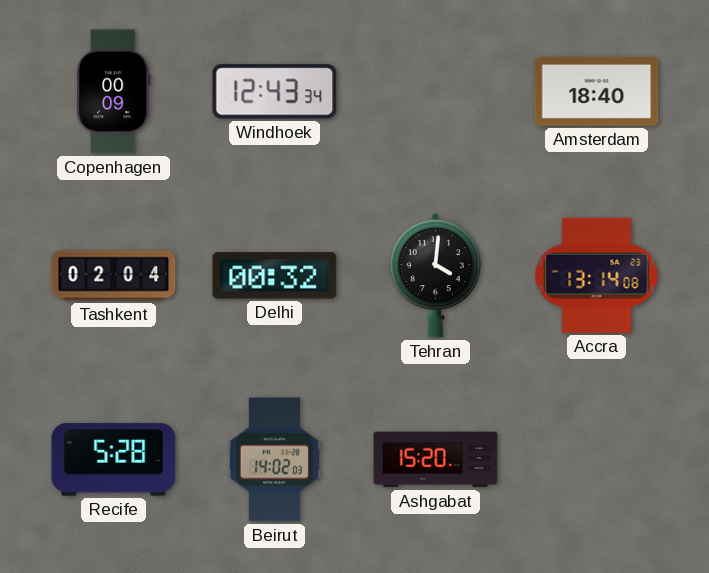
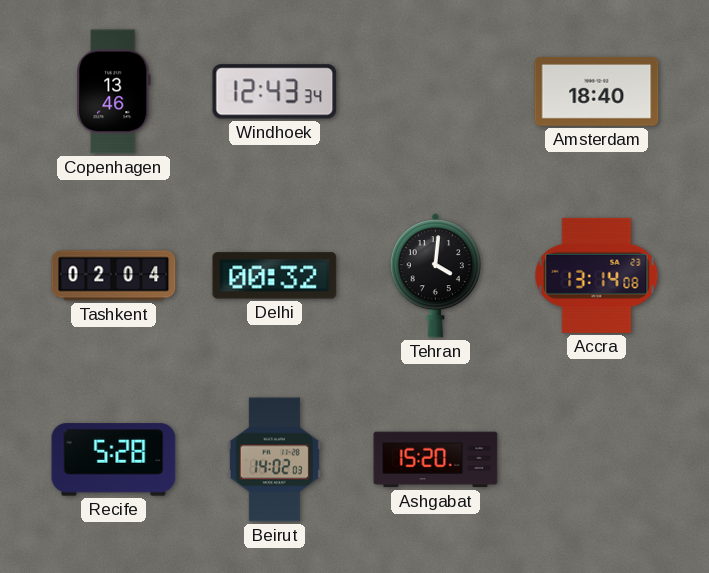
Copenhagen: 00:09 -> 13:46 (113, 92)
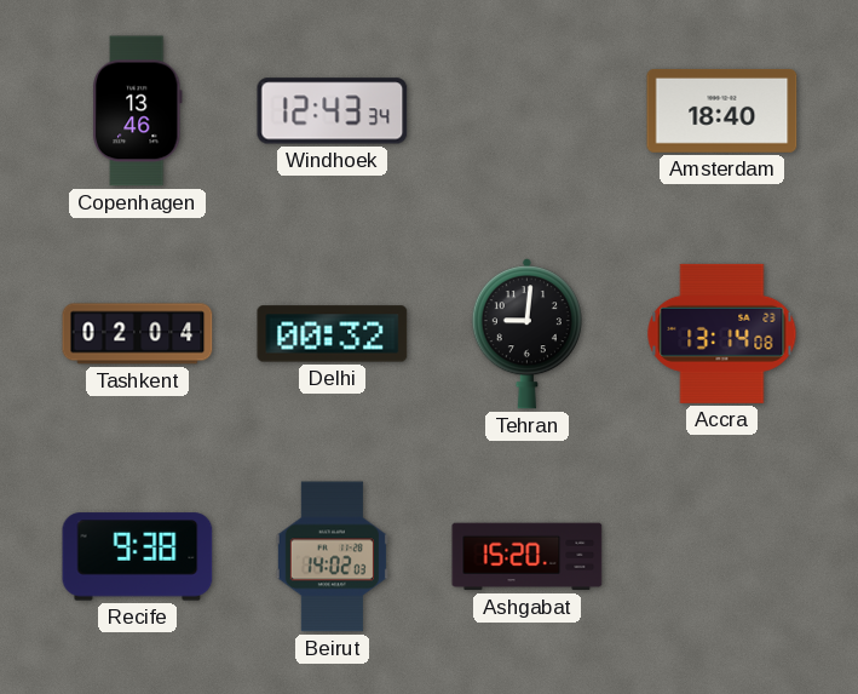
Tehran: 4:01 -> 9:01 (526, 334)
Recife: 5:28 -> 9:38 (138, 557)
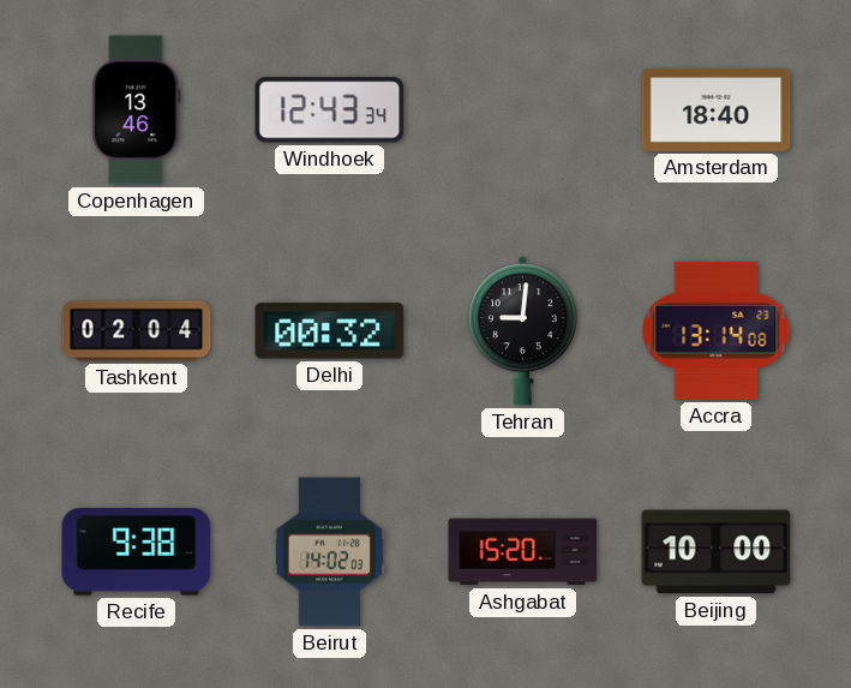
Beijing: none -> 10:00 (717, 552)
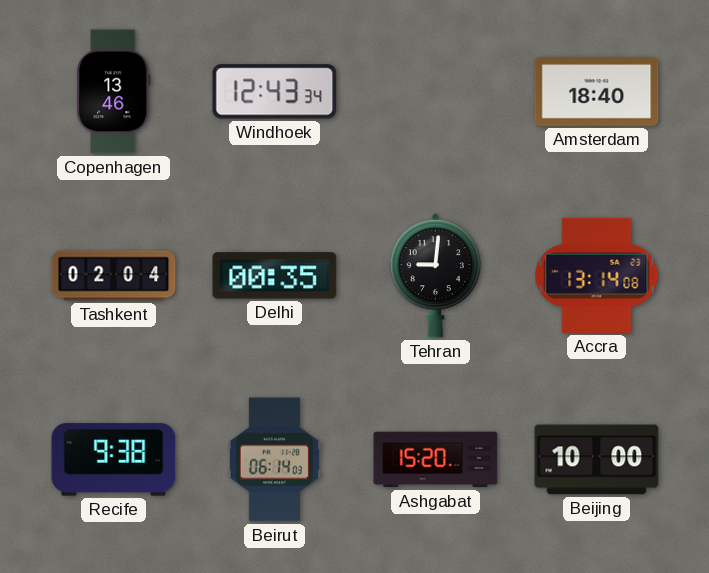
Delhi: 00:32 -> 00:35 (275, 276)
Beirut: 14:02 -> 06:14 (274, 460)
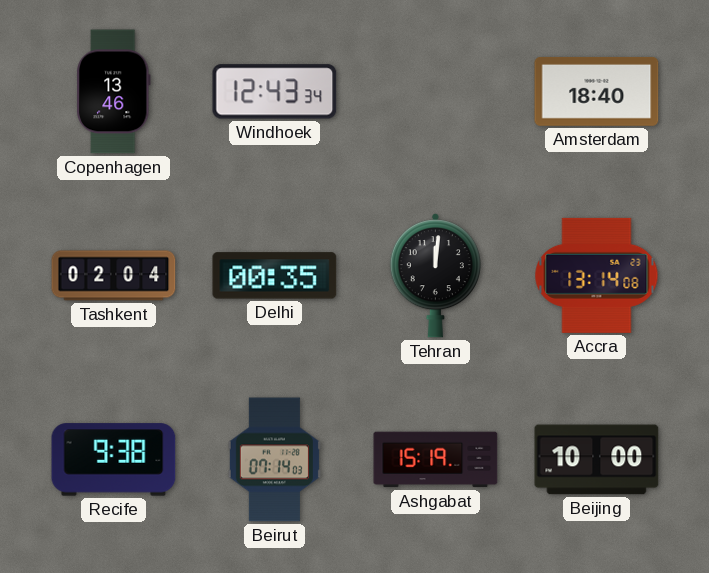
Tehran: 9:01 -> 12:01 (435, 276)
Beirut: 06:14 -> 07:14 (274, 460)
Ashgabat: 15:20 -> 15:19 (436, 460)
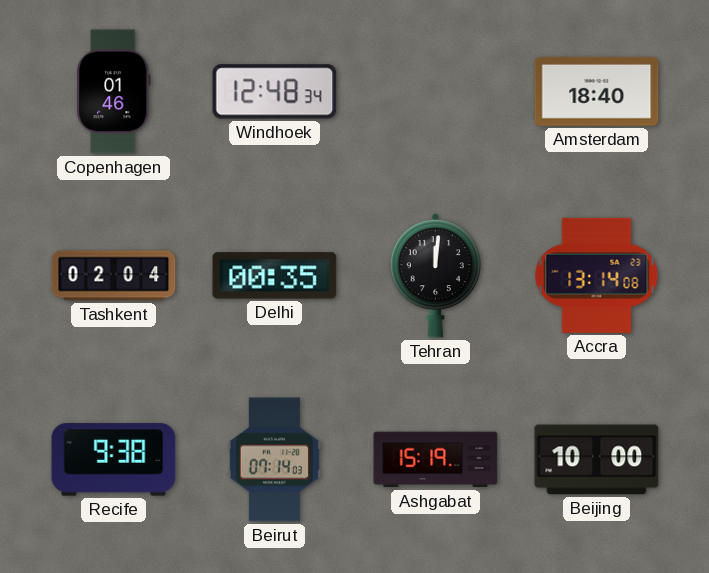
Copenhagen: 13:46 -> 01:46 (113, 92)
Windhoek: 12:43 -> 12:48 (275, 92)
